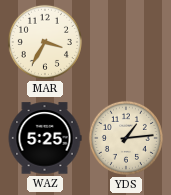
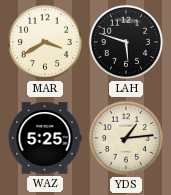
MAR: 3:35 -> 3:40 (45, 42)
LAH: none -> 5:48 (126, 42)
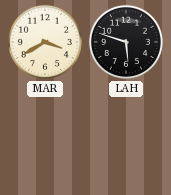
WAZ: 5:25 -> none (45, 138)
YDS: 1:14 -> none (126, 138)
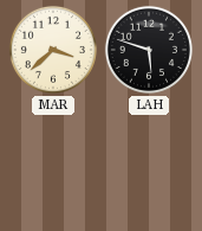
MAR: 3:40 -> 3:38 (53, 50)
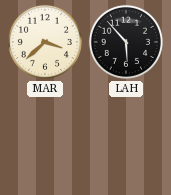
LAH: 5:48 -> 5:53 (126, 42)
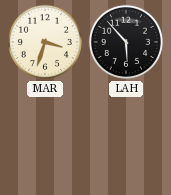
MAR: 3:38 -> 3:33 (45, 42)
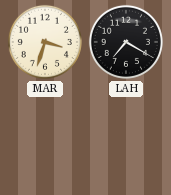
LAH: 5:53 -> 7:20 (126, 42)
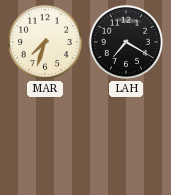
MAR: 3:33 -> 7:33 (45, 42)
